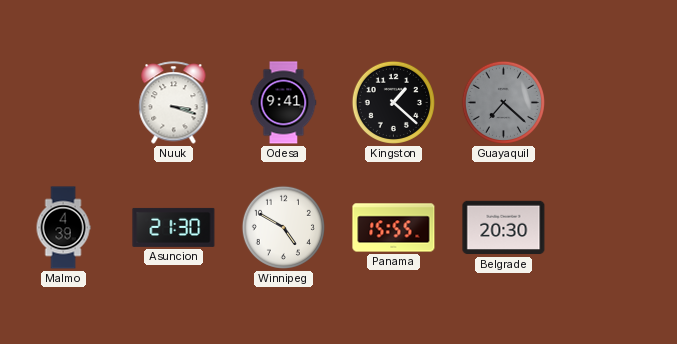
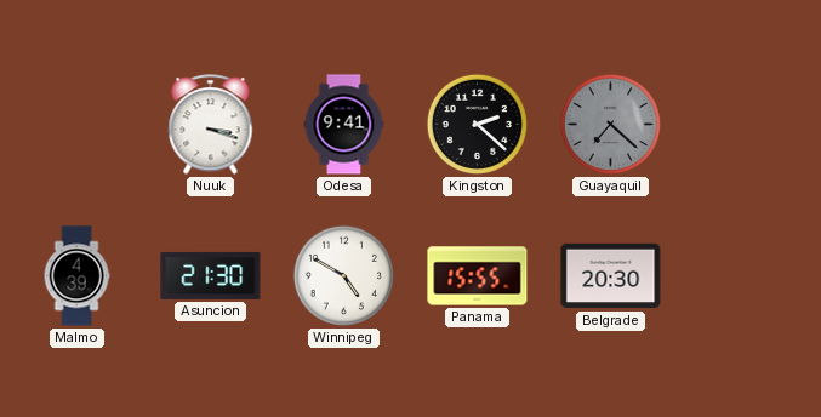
Kingston: 1:22 -> 2:22 (477, 124)
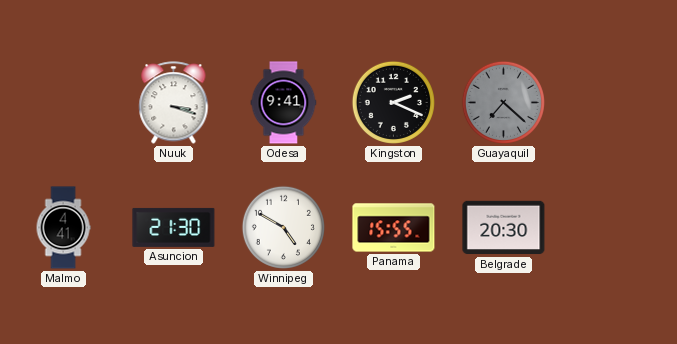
Kingston: 2:22 -> 2:19 (393, 102)
Malmo: 4:39 -> 4:41 (63, 228)
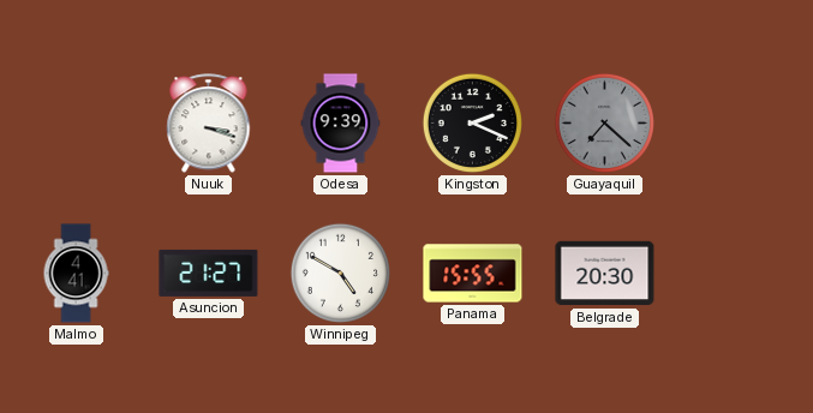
Odesa: 9:41 -> 9:39 (341, 124)
Asuncion: 21:30 -> 21:27 (209, 273)
